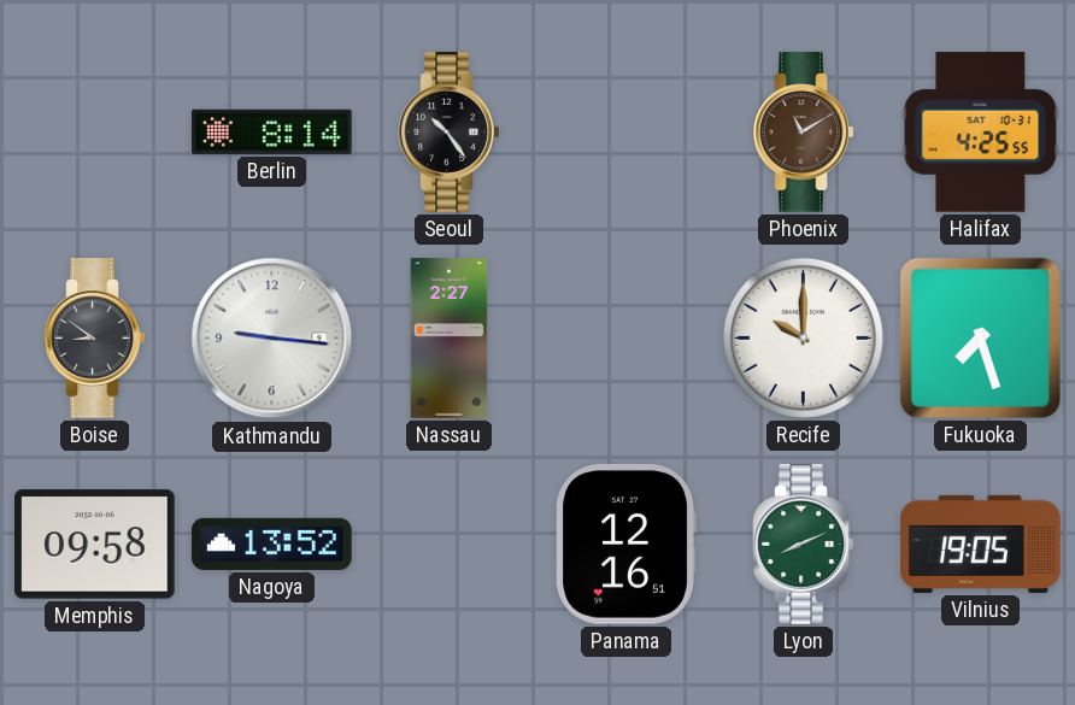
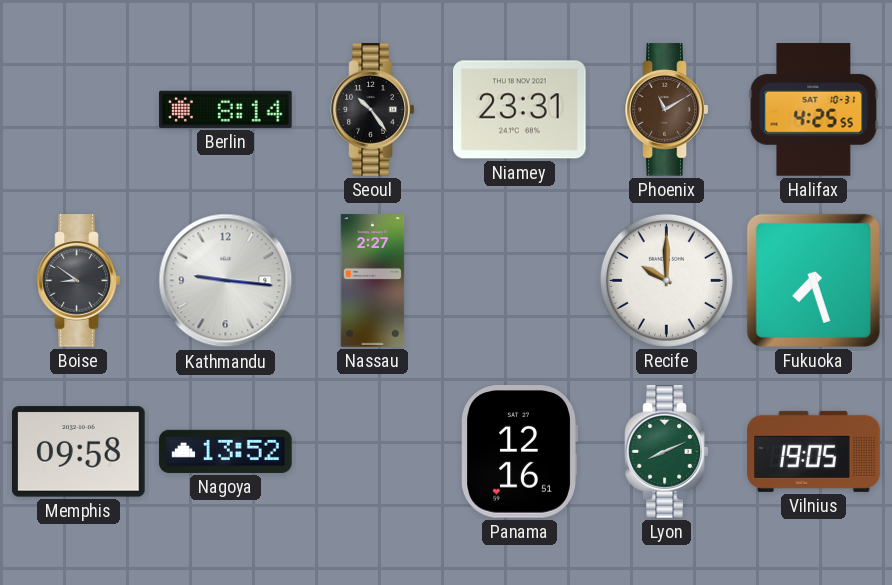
Niamey: none -> 23:31 (520, 110)
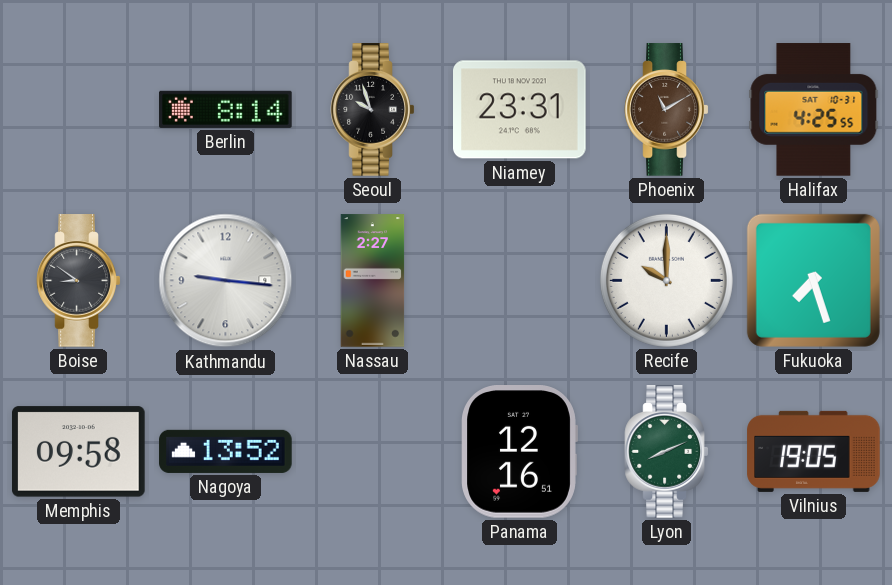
Seoul: 10:24 -> 9:57 (373, 110)
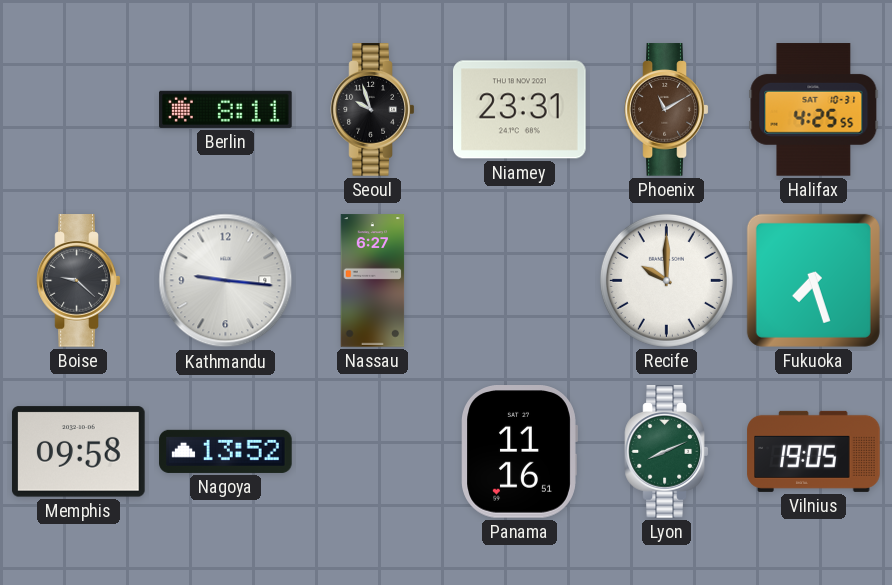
Berlin: 8:14 -> 8:11 (226, 109)
Boise: 8:51 -> 9:22 (79, 281)
Nassau: 2:27 -> 6:27 (373, 281)
Panama: 12:16 -> 11:16 (519, 452)
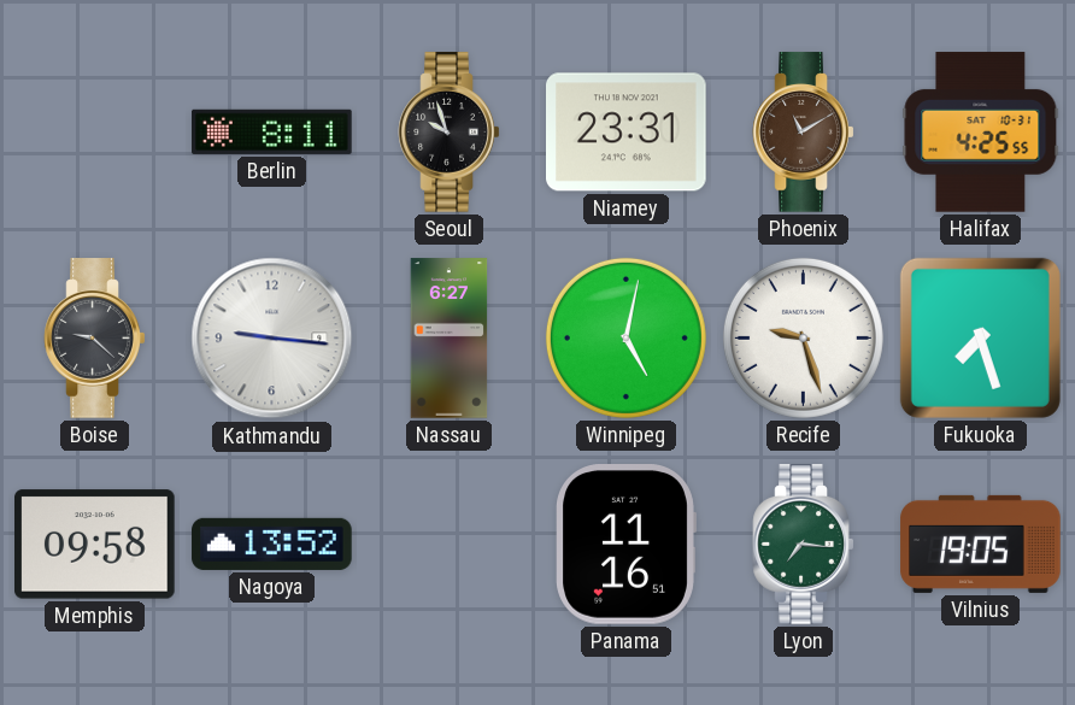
Winnipeg: none -> 5:02 (625, 337)
Recife: 10:00 -> 9:27 (803, 337)
Lyon: 8:11 -> 7:16 (804, 545)
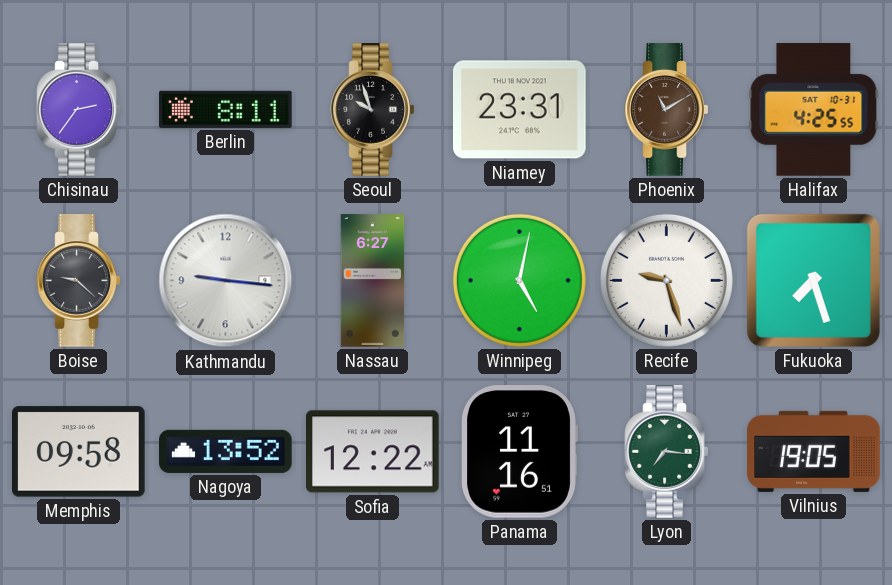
Chisinau: none -> 2:36 (79, 110)
Sofia: none -> 12:22 (373, 452)
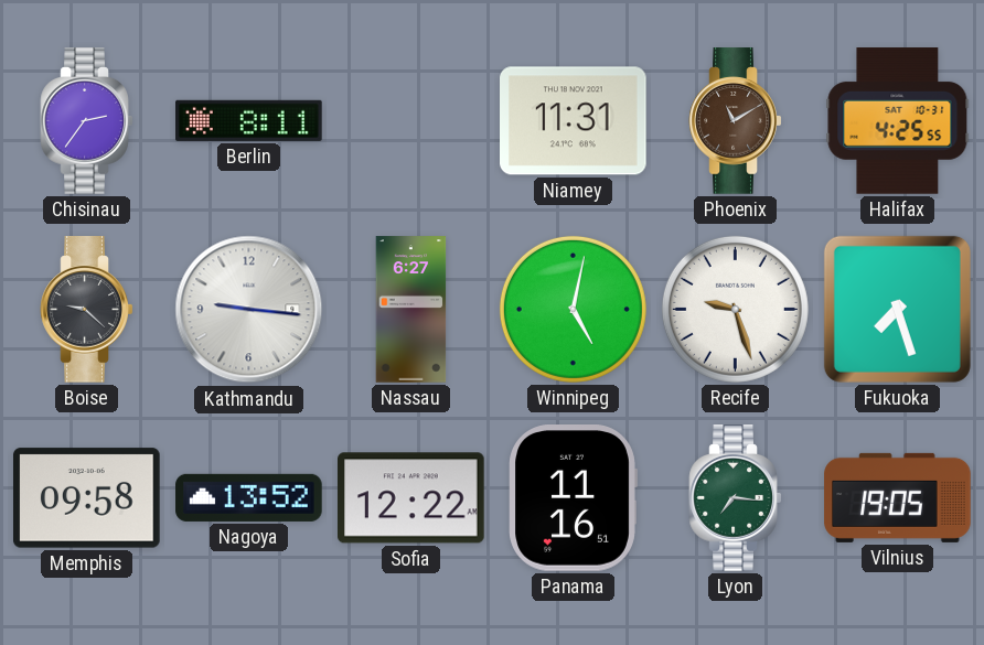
Seoul: 9:57 -> none (373, 110)
Niamey: 23:31 -> 11:31 (574, 121)
